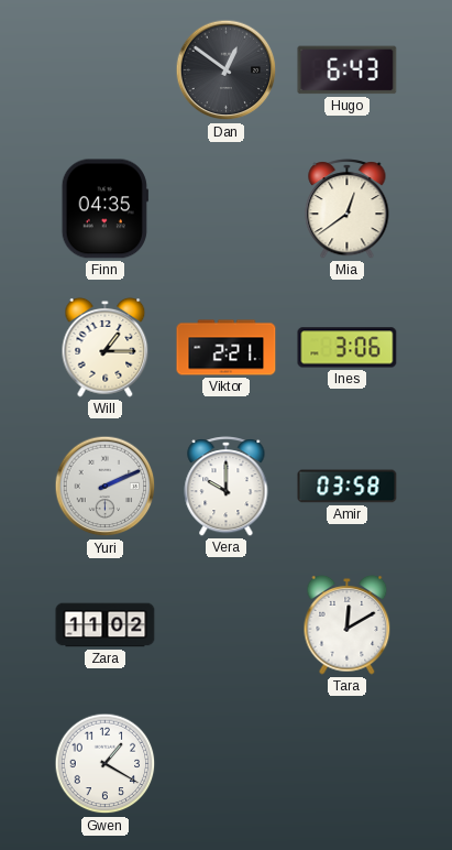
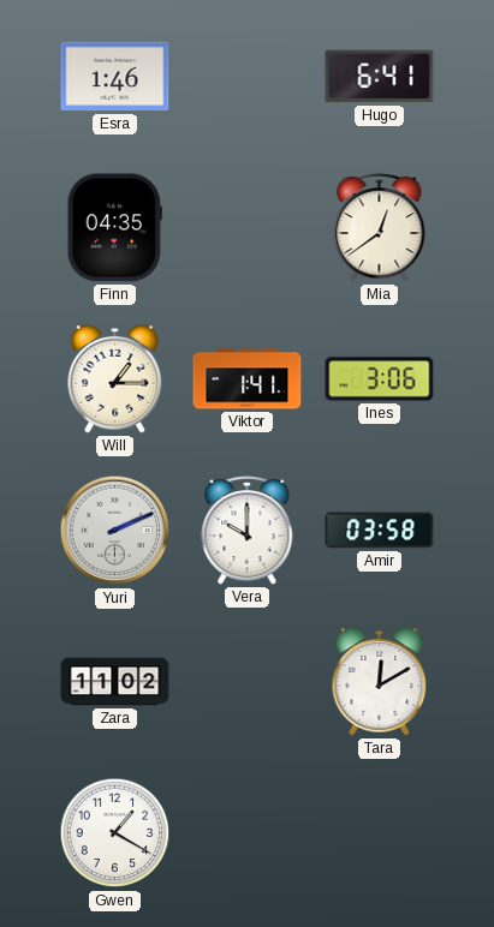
Esra: none -> 1:46 (115, 77)
Dan: 12:51 -> none (227, 70)
Hugo: 6:43 -> 6:41 (380, 77)
Viktor: 2:21 -> 1:41 (248, 379)
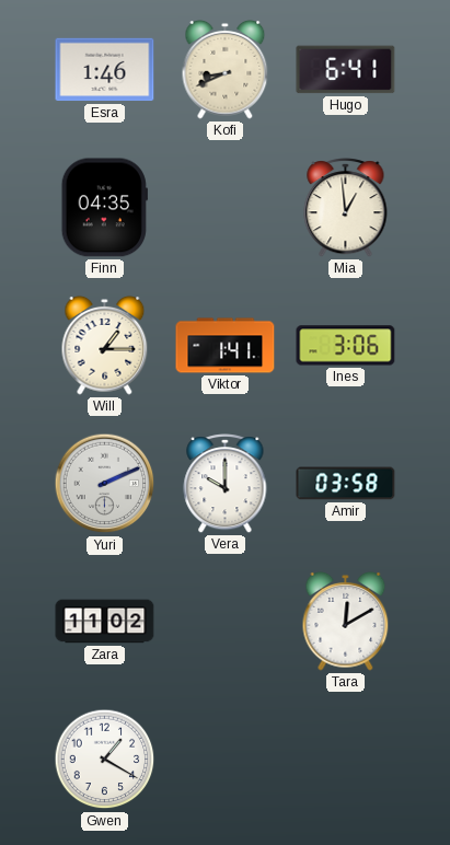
Kofi: none -> 8:41 (226, 69)
Mia: 12:39 -> 12:59 (346, 208)
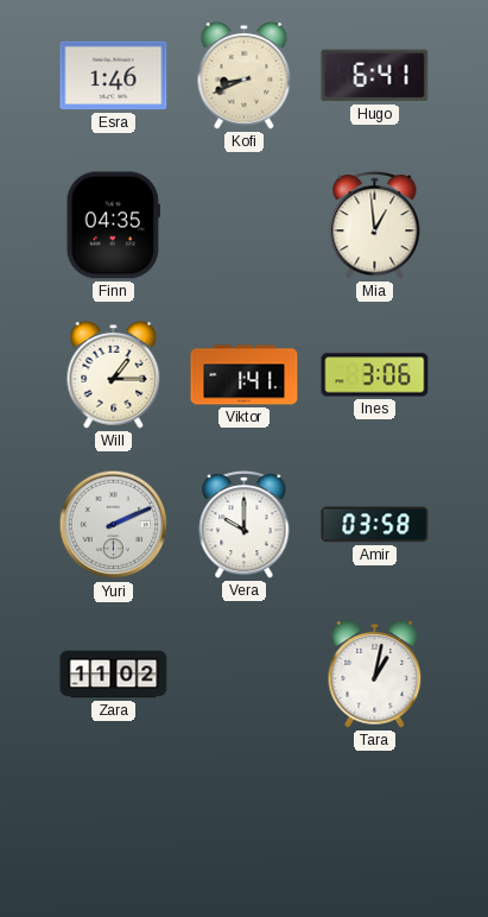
Tara: 12:10 -> 1:02 (375, 673)
Gwen: 1:20 -> none (105, 760)
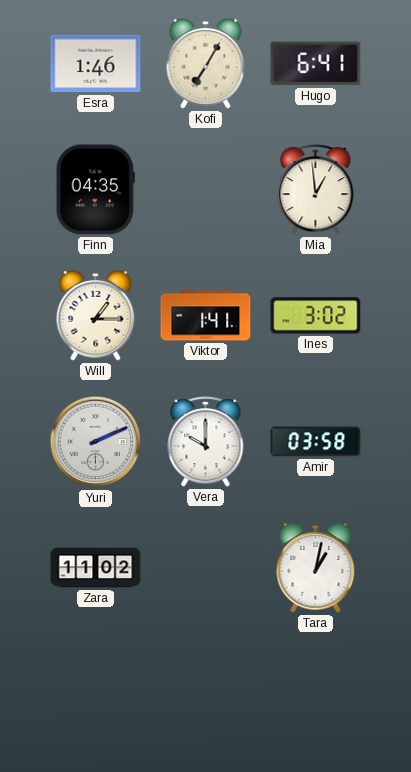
Kofi: 8:41 -> 7:05 (206, 63)
Ines: 3:06 -> 3:02 (316, 316)
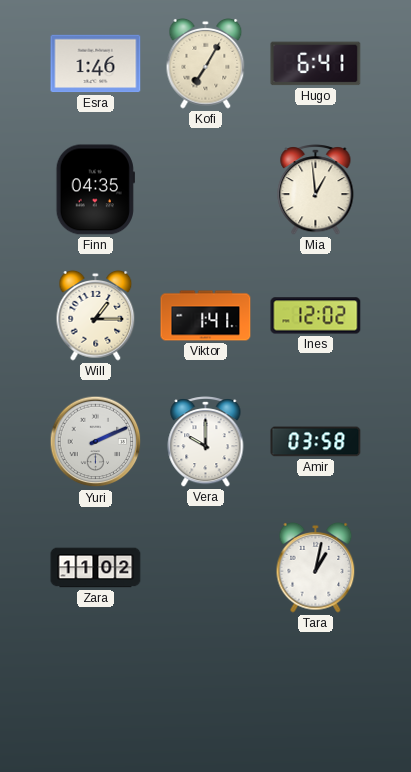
Ines: 3:02 -> 12:02 (316, 316)
